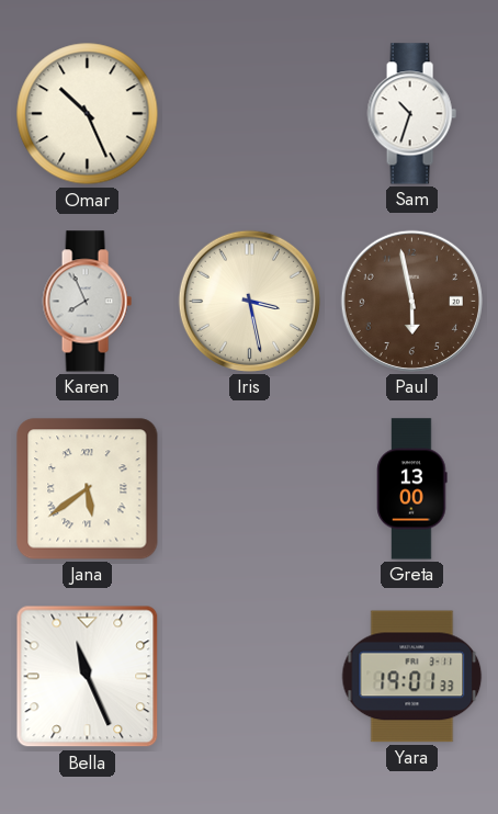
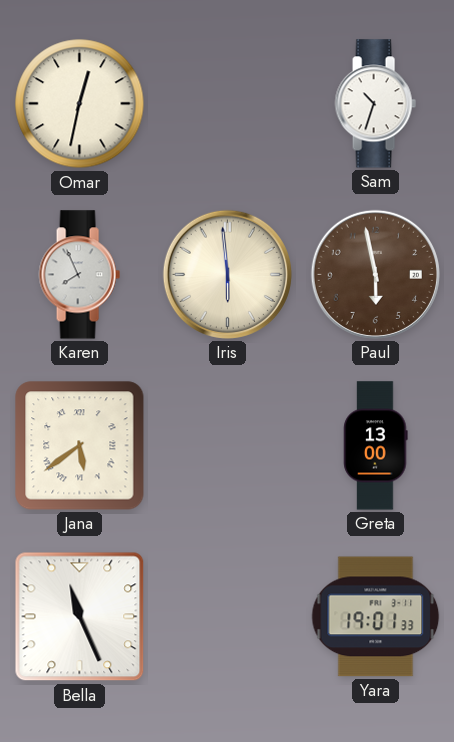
Omar: 10:26 -> 12:32 (80, 104)
Iris: 3:28 -> 5:59 (227, 274)
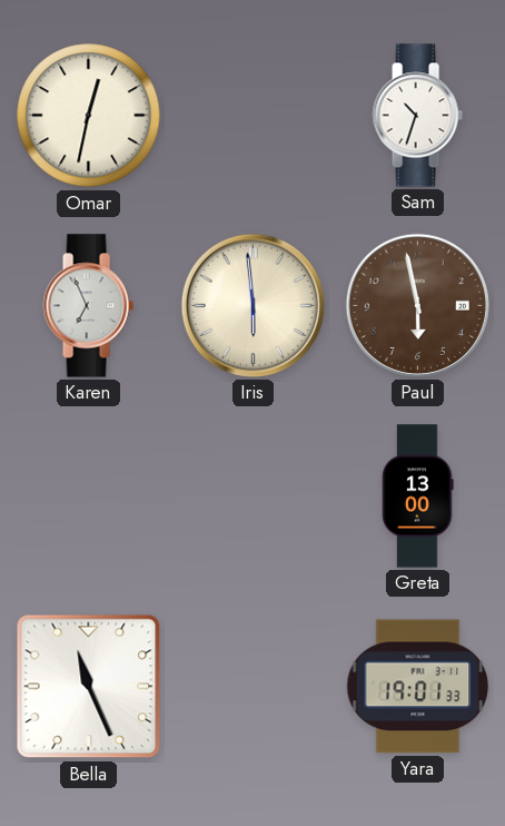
Karen: 7:56 -> 6:56 (88, 306)
Jana: 5:39 -> none (80, 446)
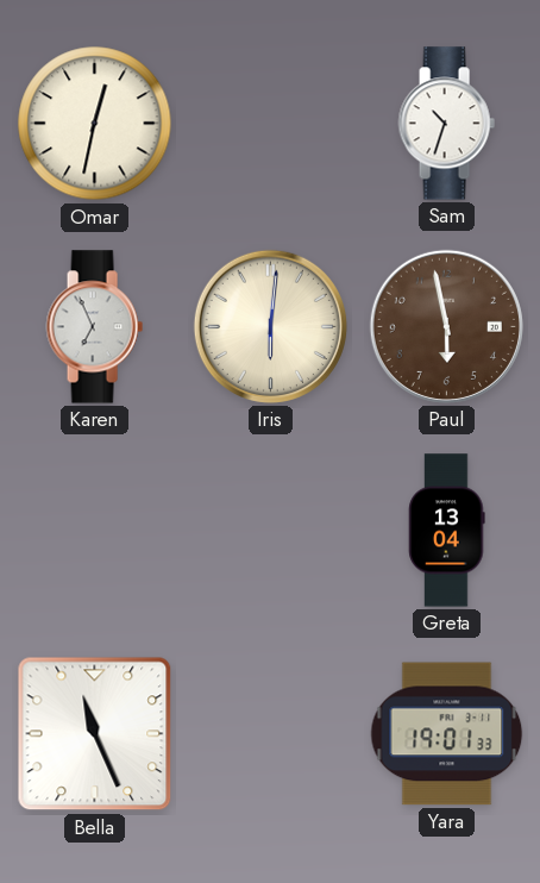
Iris: 5:59 -> 6:01 (270, 326)
Greta: 13:00 -> 13:04 (447, 531)
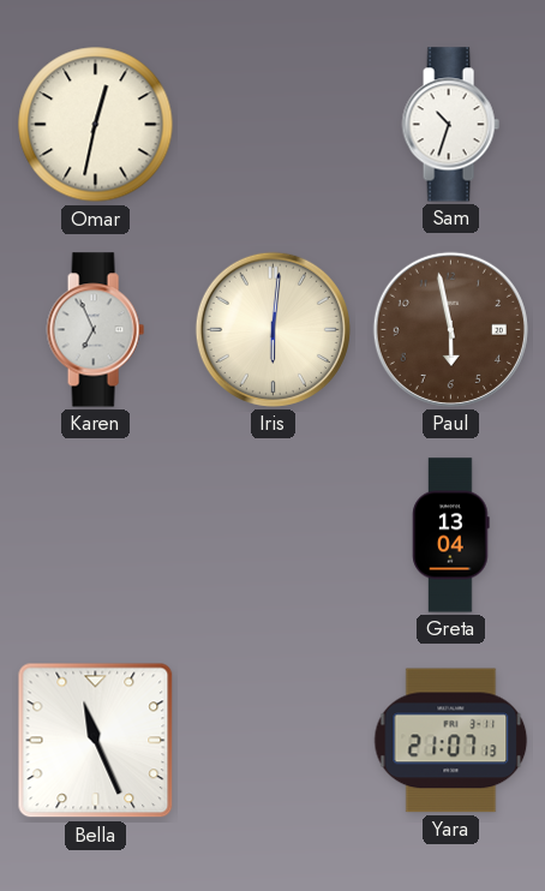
Yara: 19:01 -> 21:07 (451, 741)
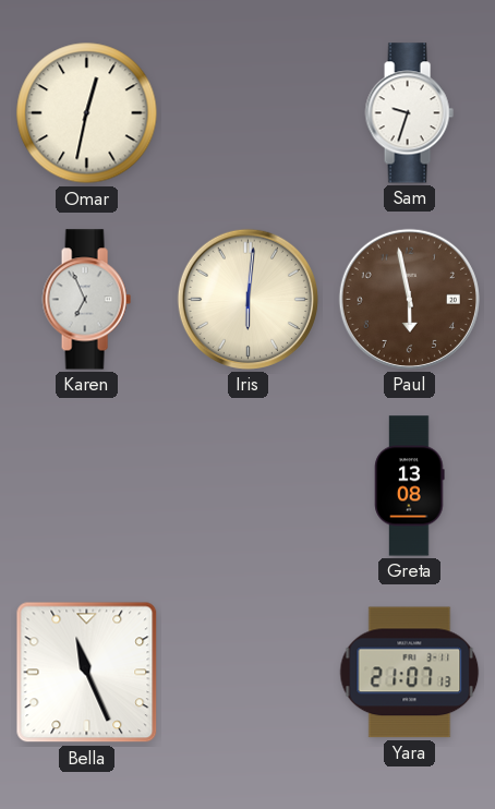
Sam: 10:33 -> 9:33 (409, 113)
Greta: 13:04 -> 13:08 (410, 486)
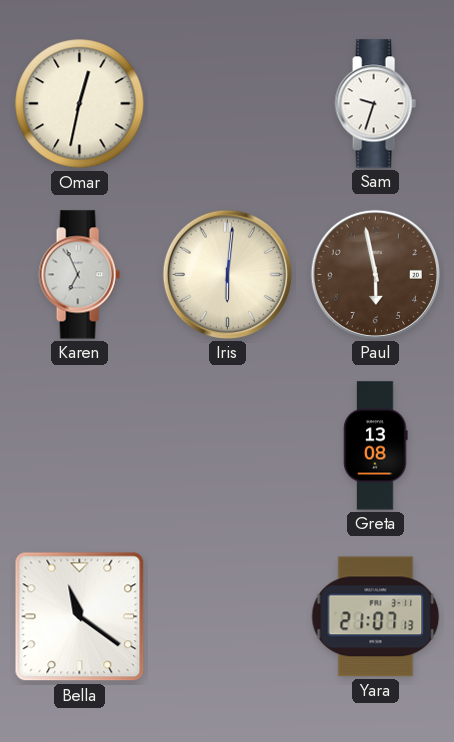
Bella: 11:26 -> 11:21 (80, 617)
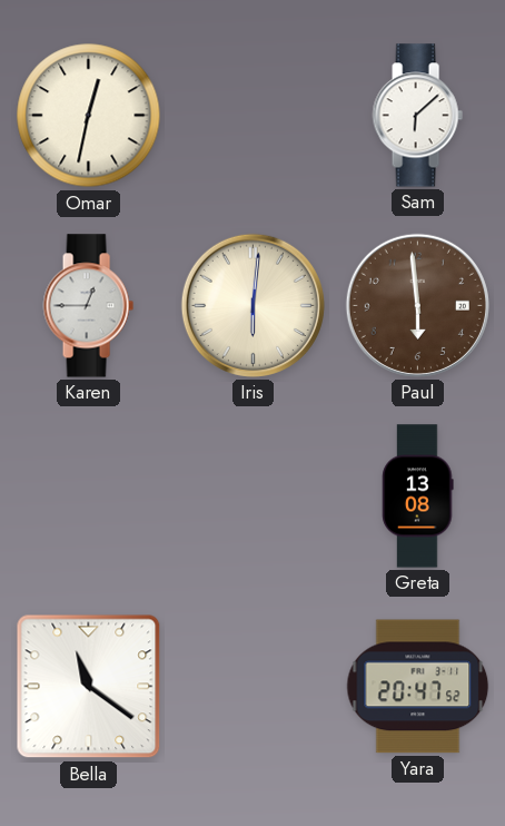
Sam: 9:33 -> 6:08 (417, 116)
Karen: 6:56 -> 12:45 (88, 306)
Paul: 5:58 -> 5:59 (417, 305)
Yara: 21:07 -> 20:47 (418, 687)
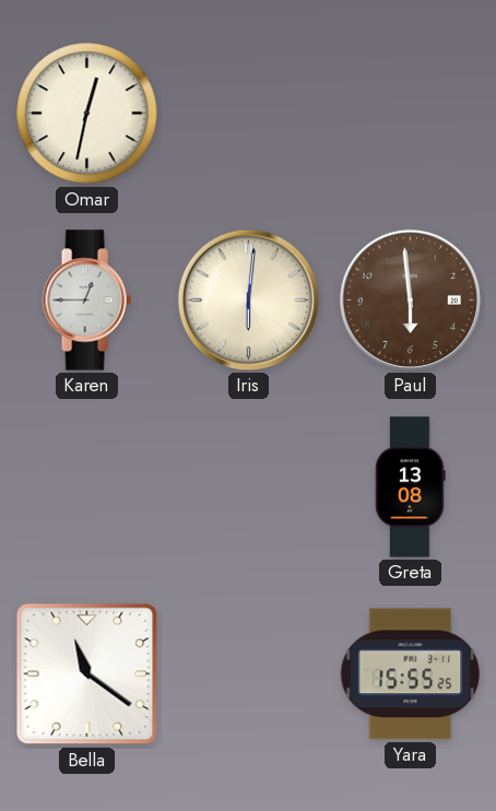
Sam: 6:08 -> none (417, 116)
Yara: 20:47 -> 15:55 (411, 674)
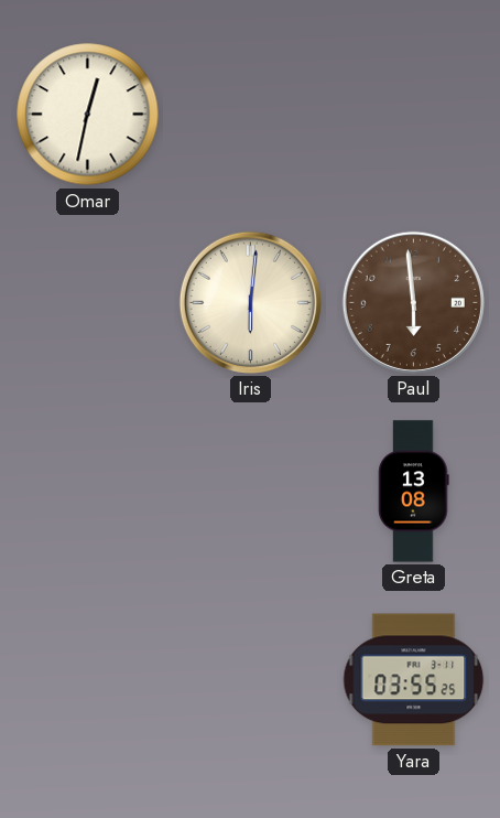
Karen: 12:45 -> none (86, 301)
Bella: 11:21 -> none (87, 674)
Yara: 15:55 -> 03:55 (414, 680)
